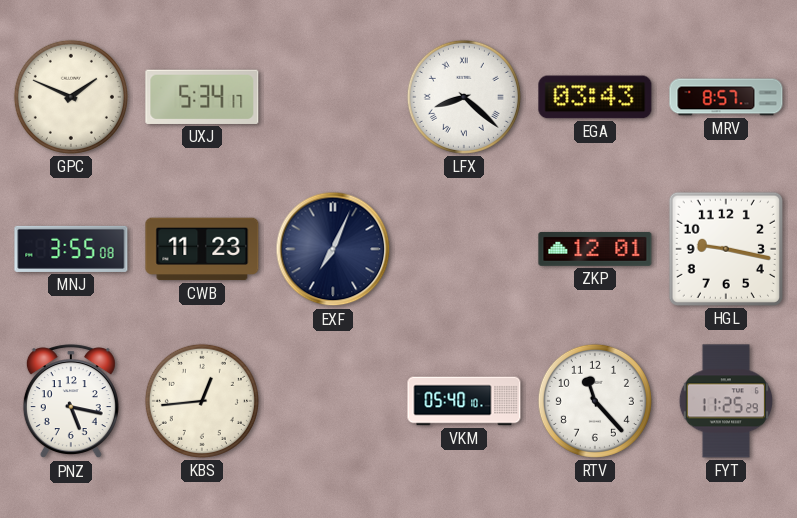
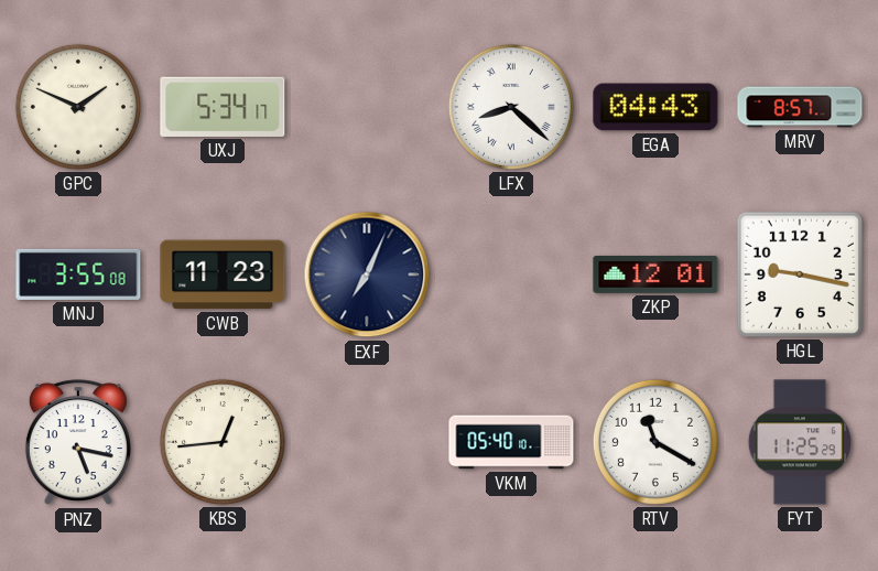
EGA: 03:43 -> 04:43 (655, 107)
RTV: 11:23 -> 11:20 (655, 442)
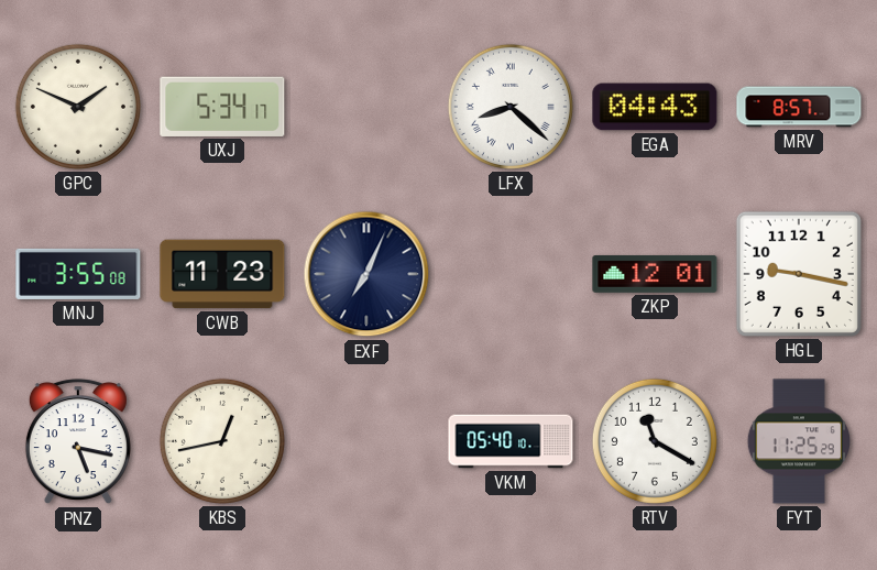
KBS: 12:44 -> 12:43 (222, 441)
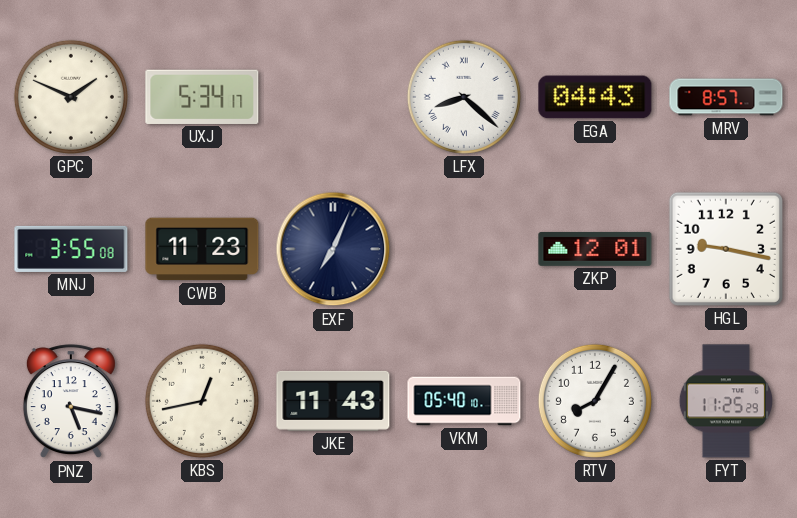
JKE: none -> 11:43 (333, 401)
RTV: 11:20 -> 8:05 (595, 401)
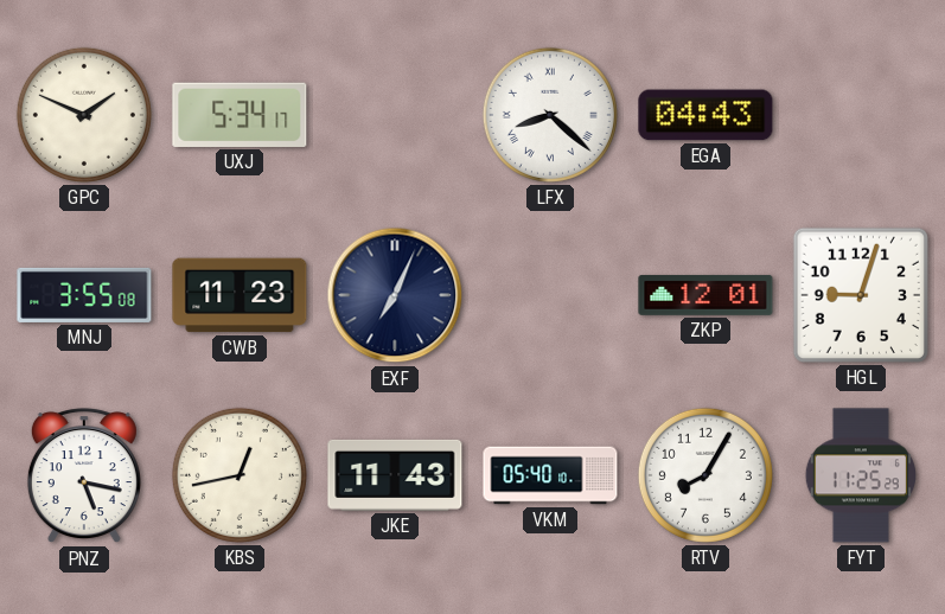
MRV: 8:57 -> none (726, 97)
HGL: 9:17 -> 9:03 (861, 295)
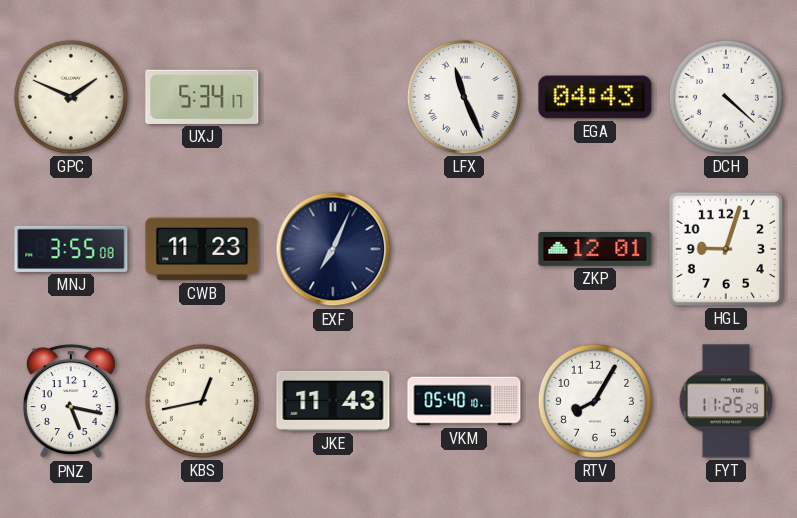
LFX: 8:22 -> 11:26 (464, 97)
DCH: none -> 4:22 (726, 97)
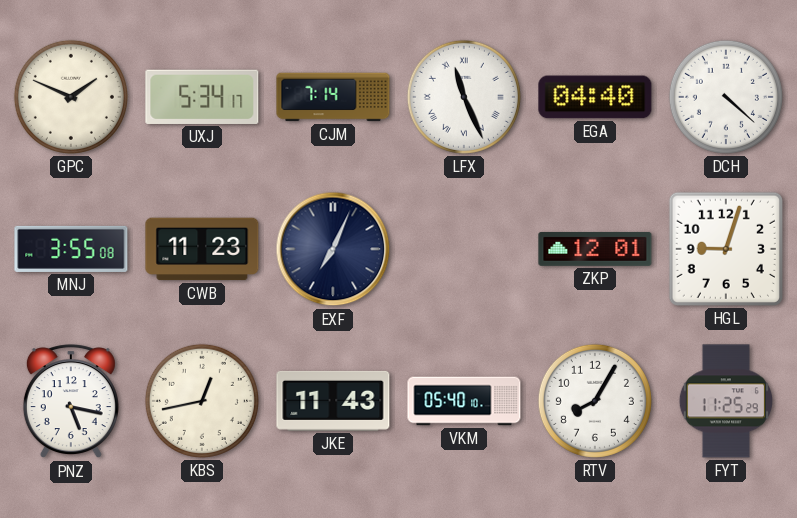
CJM: none -> 7:14 (333, 97)
EGA: 04:43 -> 04:40 (595, 97)
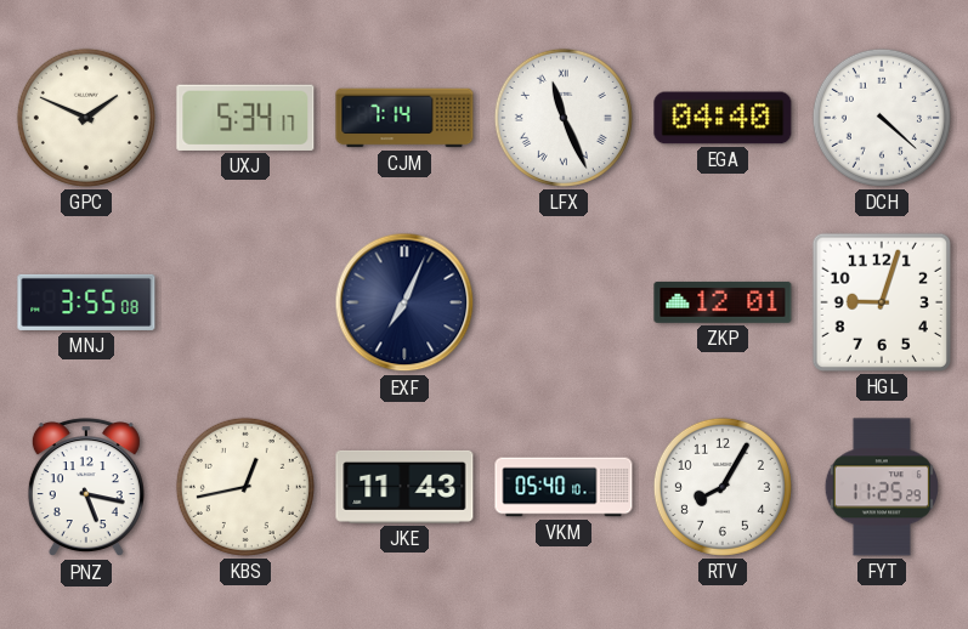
CWB: 11:23 -> none (202, 249)
